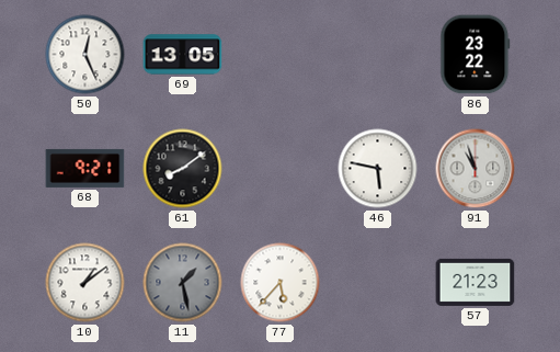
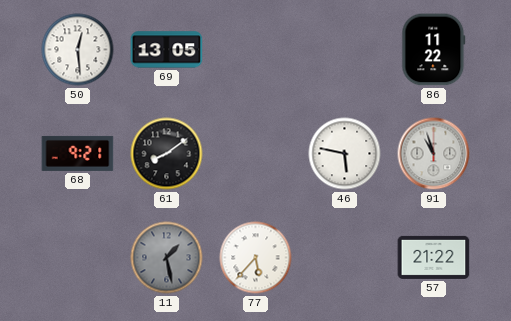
50: 12:26 -> 12:29 (78, 50)
86: 23:22 -> 11:22 (434, 50)
10: 1:09 -> none (85, 283)
57: 21:23 -> 21:22 (434, 257)
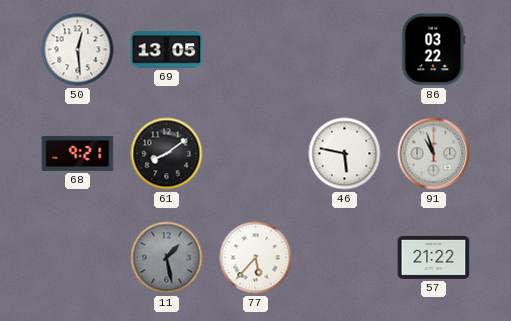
86: 11:22 -> 03:22 (434, 50)
